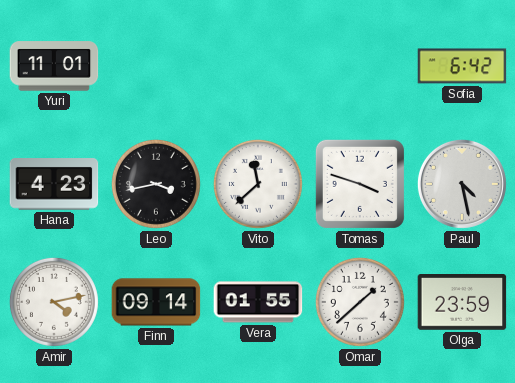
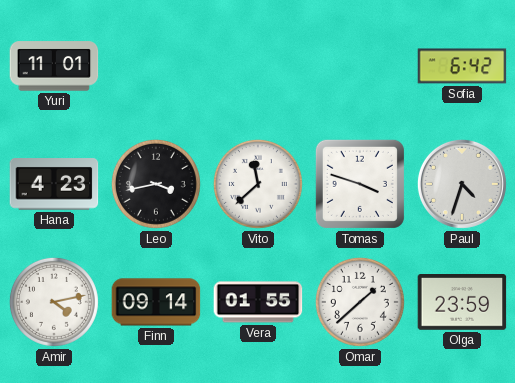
Paul: 4:28 -> 4:33 (462, 184)
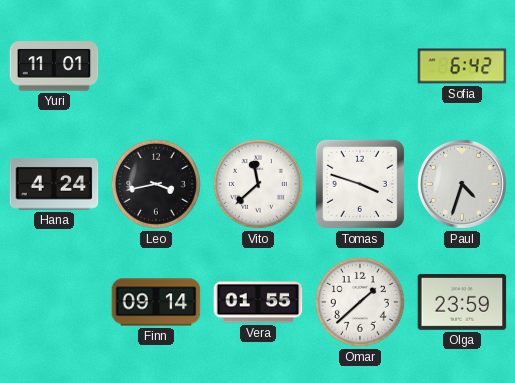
Hana: 4:23 -> 4:24 (54, 184)
Amir: 4:13 -> none (54, 302)
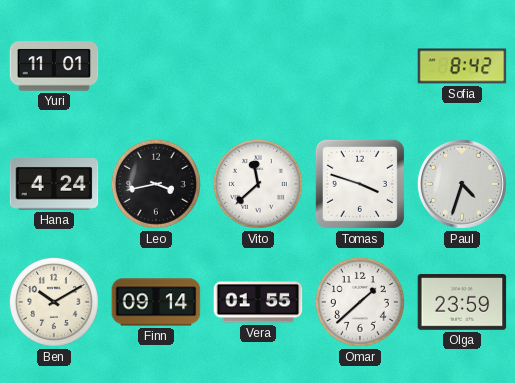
Sofia: 6:42 -> 8:42 (462, 66)
Ben: none -> 10:10 (54, 302)
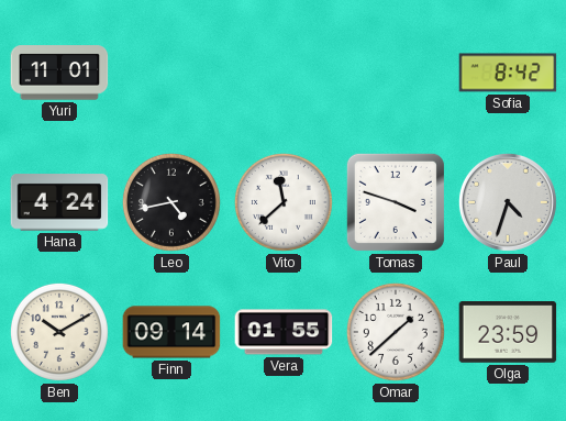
Leo: 3:43 -> 4:43 (171, 202)
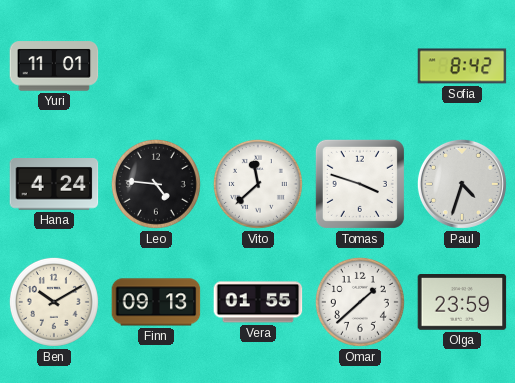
Leo: 4:43 -> 4:46 (156, 184)
Finn: 09:14 -> 09:13 (156, 302)
